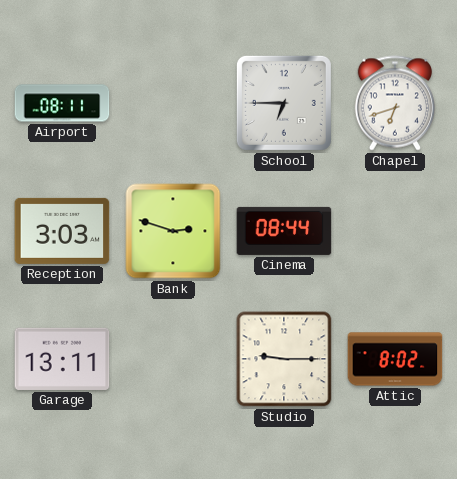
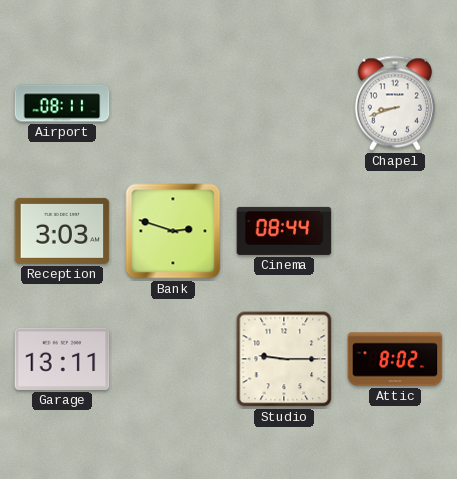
School: 6:45 -> none (284, 103)
Chapel: 6:42 -> 8:42 (394, 103)
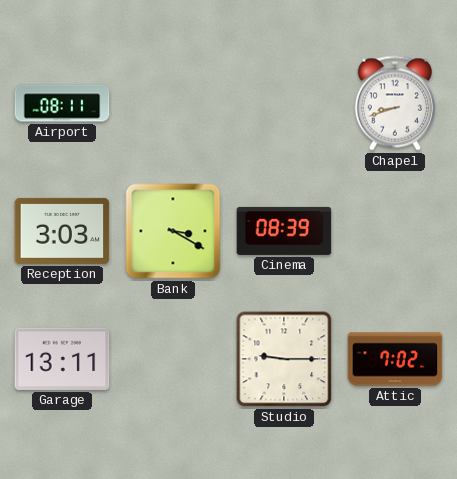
Bank: 2:48 -> 3:20 (173, 231)
Cinema: 08:44 -> 08:39 (284, 231)
Attic: 8:02 -> 7:02 (395, 359)
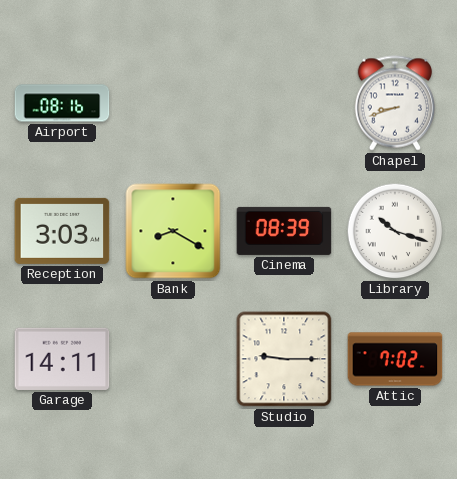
Airport: 08:11 -> 08:16 (62, 103)
Bank: 3:20 -> 8:20 (173, 231)
Library: none -> 10:18 (395, 231)
Garage: 13:11 -> 14:11 (62, 359)
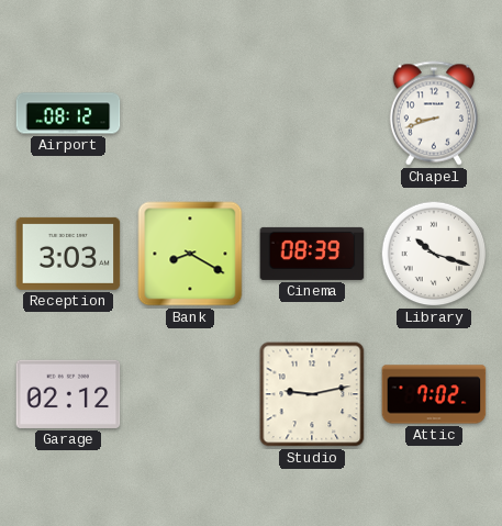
Airport: 08:16 -> 08:12 (68, 113)
Garage: 14:11 -> 02:12 (68, 394)
Studio: 9:15 -> 9:13 (312, 394)
